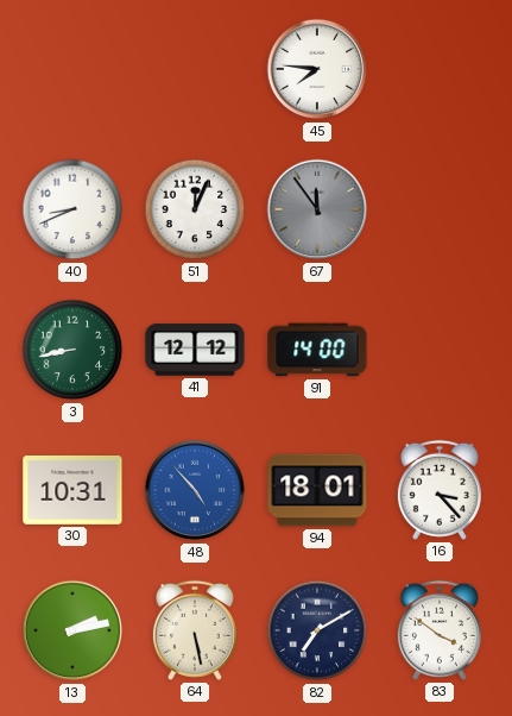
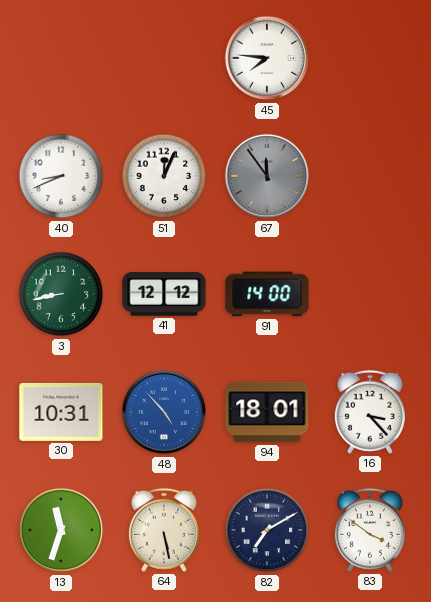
13: 2:13 -> 11:33 (61, 530)
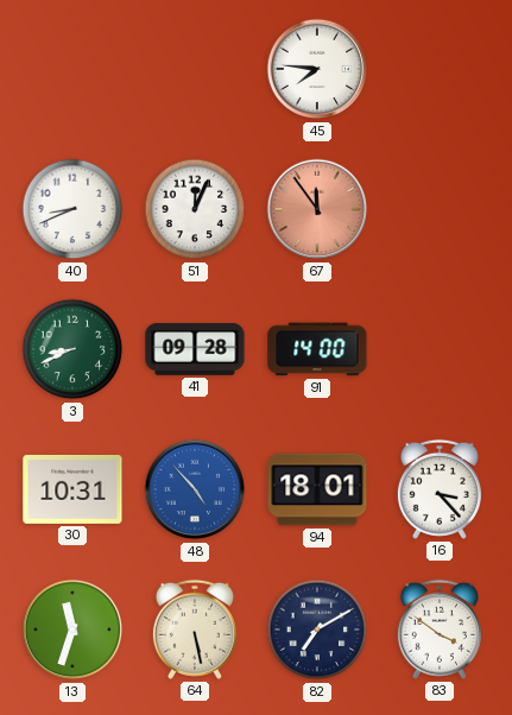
67 dial: grey -> salmon (317, 209)
3: 8:43 -> 8:41 (72, 349)
41: 12:12 -> 09:28 (195, 349)
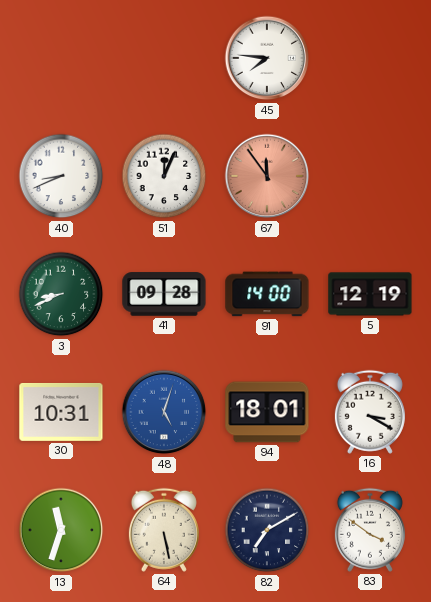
5: none -> 12:19 (370, 294)
48: 4:53 -> 5:03 (164, 412)
16: 3:23 -> 3:20 (370, 412)
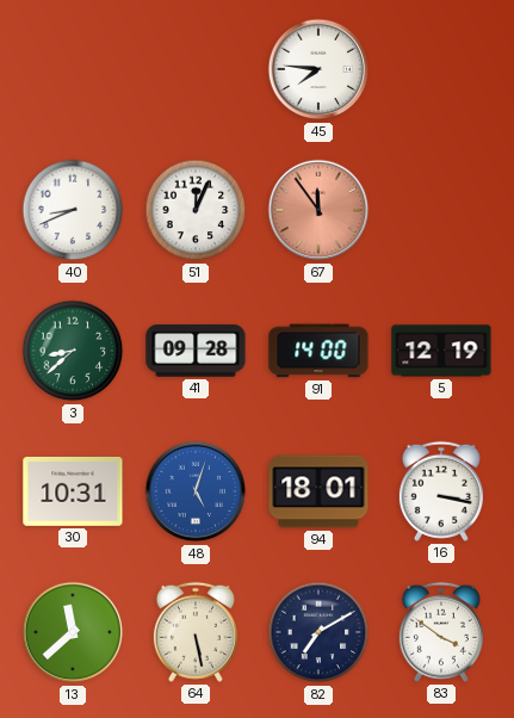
3: 8:41 -> 8:38 (73, 351)
16: 3:20 -> 3:17 (441, 491)
13: 11:33 -> 11:38 (73, 632)
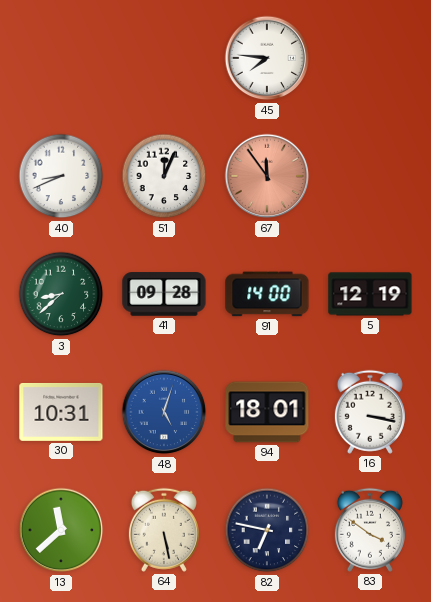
82: 7:10 -> 6:47 (267, 530)
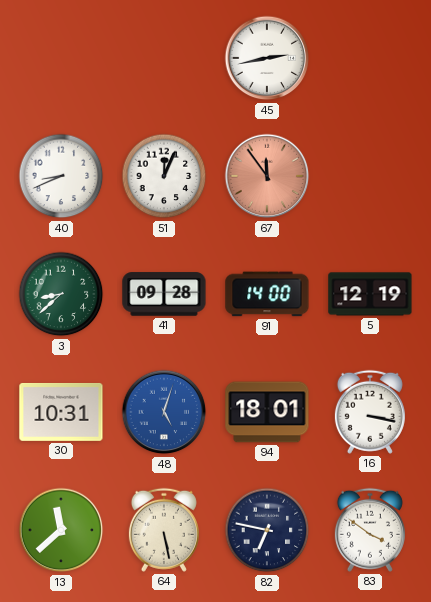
45: 7:46 -> 2:43 (267, 58)
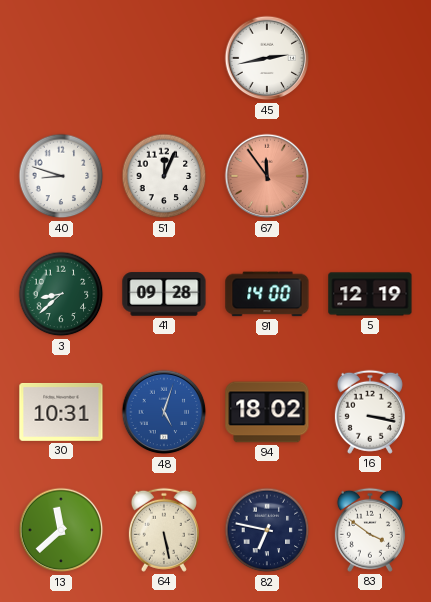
40: 8:41 -> 8:48 (61, 176)
94: 18:01 -> 18:02 (267, 412)
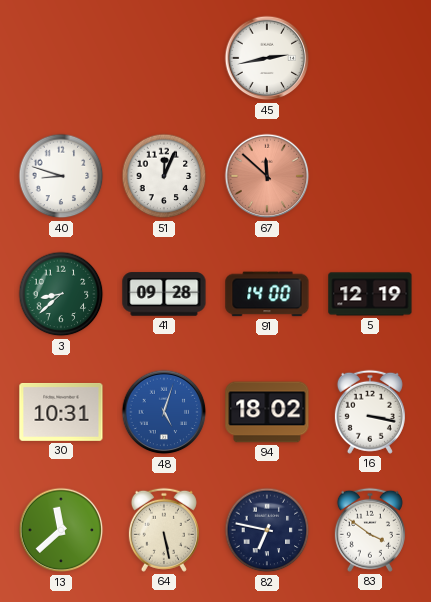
67: 11:54 -> 11:52 (267, 176)
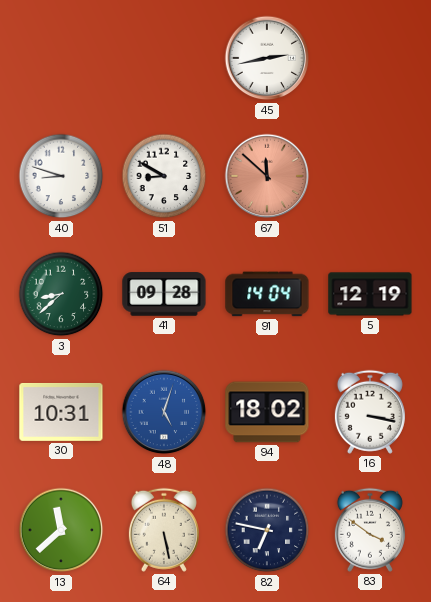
51: 12:04 -> 8:50 (164, 176)
91: 14:00 -> 14:04 (267, 294)
